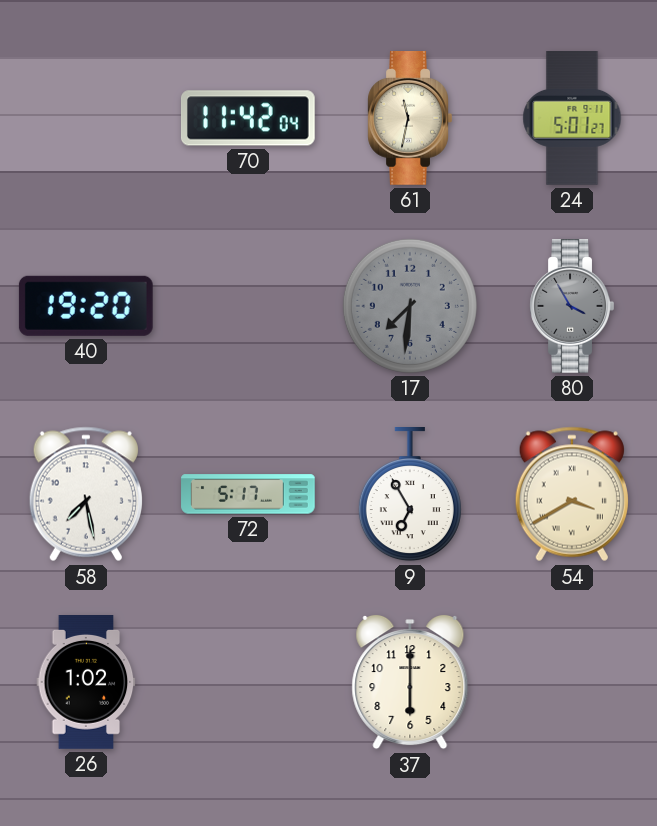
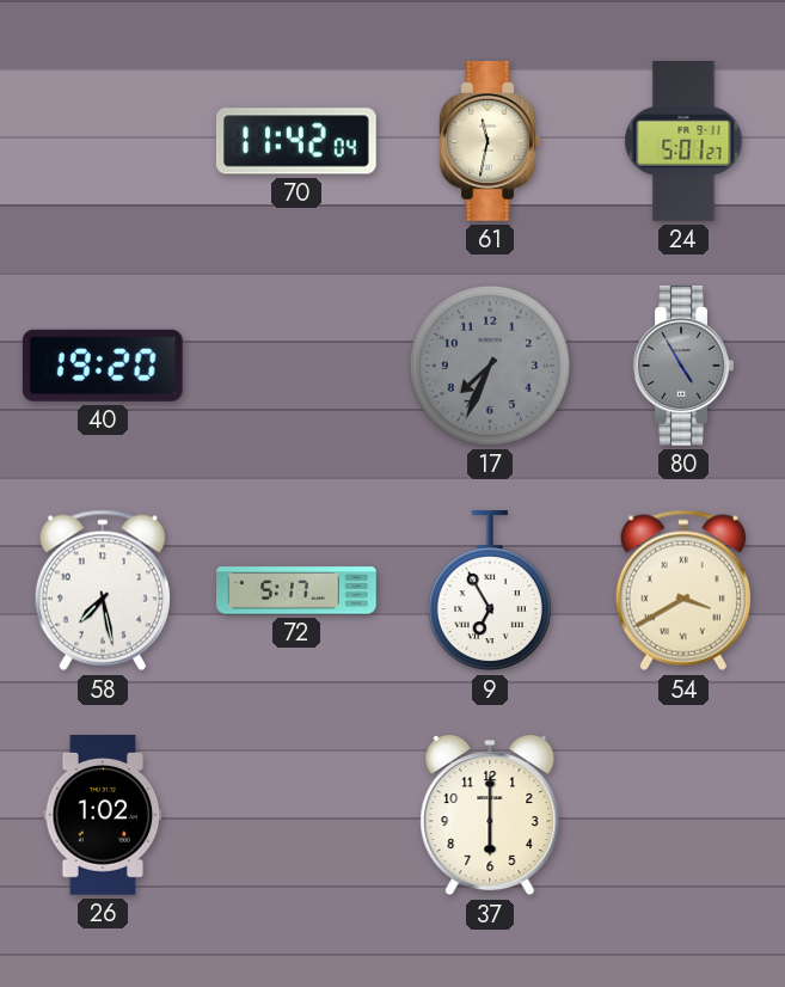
17: 7:31 -> 7:34 (490, 366)
80: 3:55 -> 4:55 (683, 367)
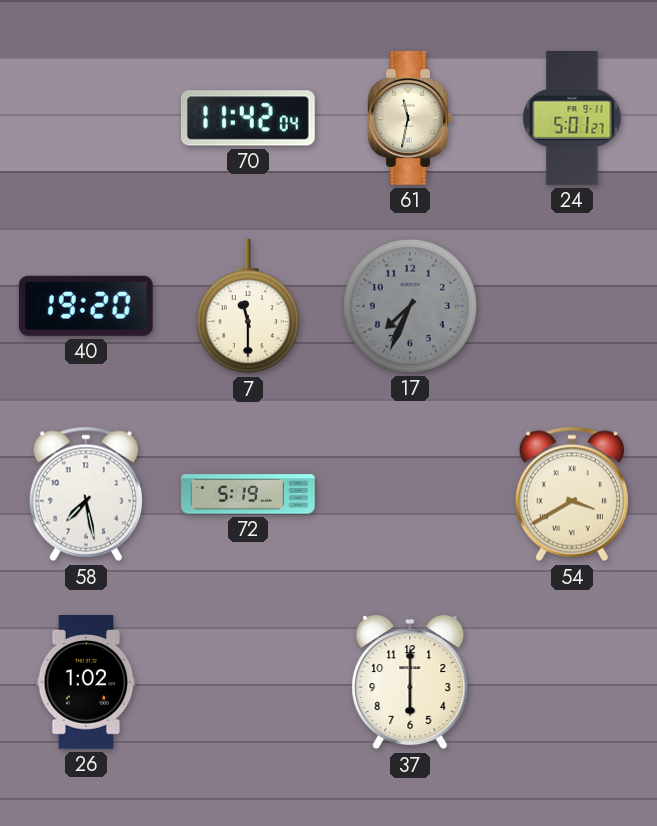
7: none -> 11:30 (248, 307)
80: 4:55 -> none (683, 367)
72: 5:17 -> 5:19 (248, 494)
9: 6:55 -> none (490, 591)
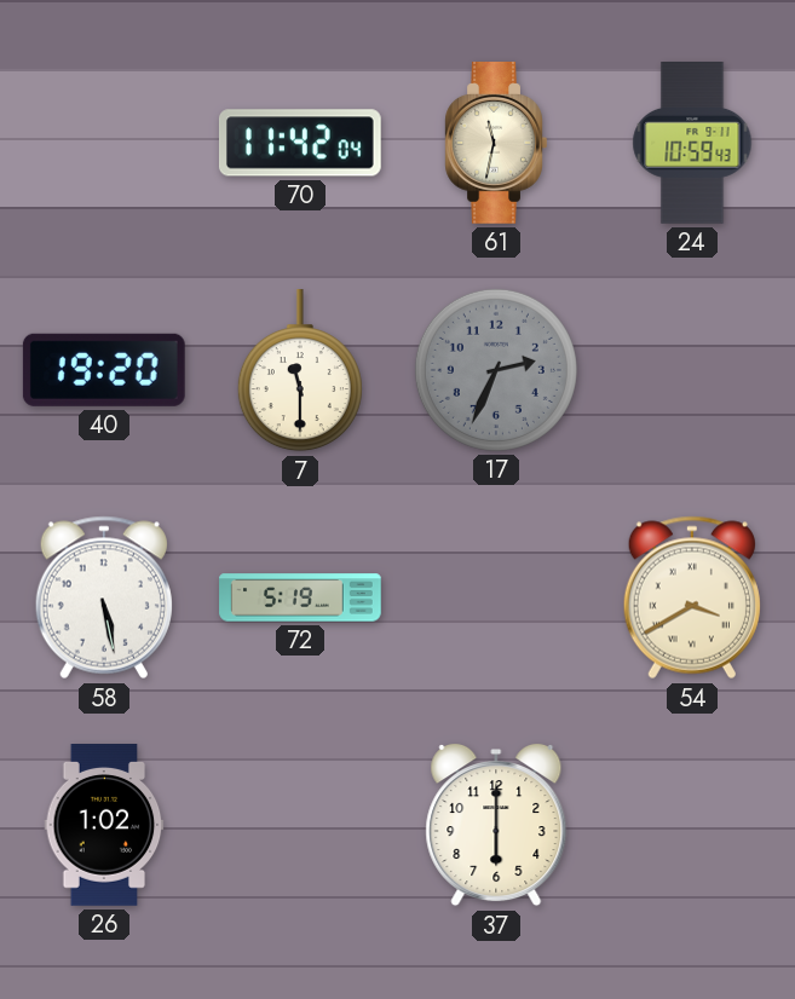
24: 5:01 -> 10:59 (692, 143)
17: 7:34 -> 2:34 (496, 370)
58: 7:28 -> 5:28 (104, 597)
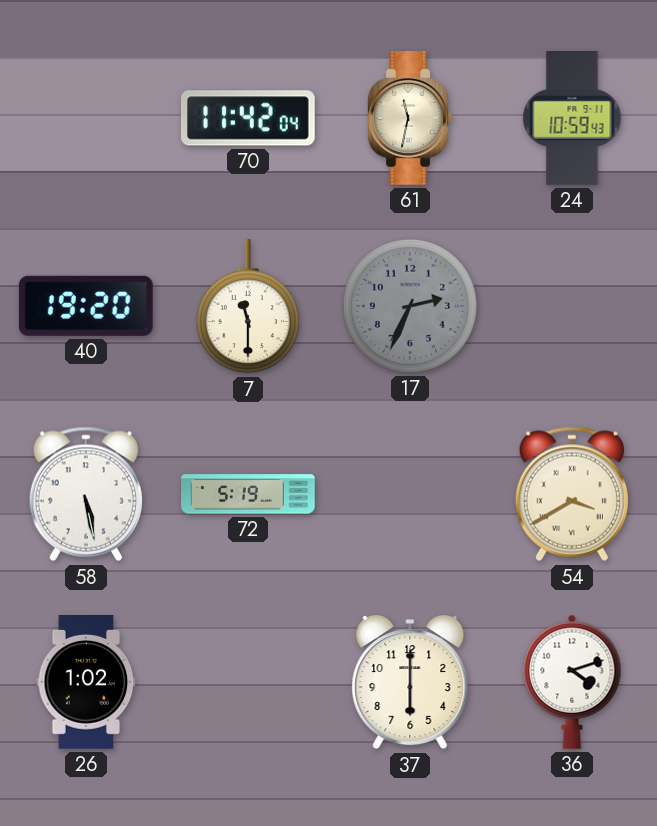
36: none -> 4:12 (572, 682)
